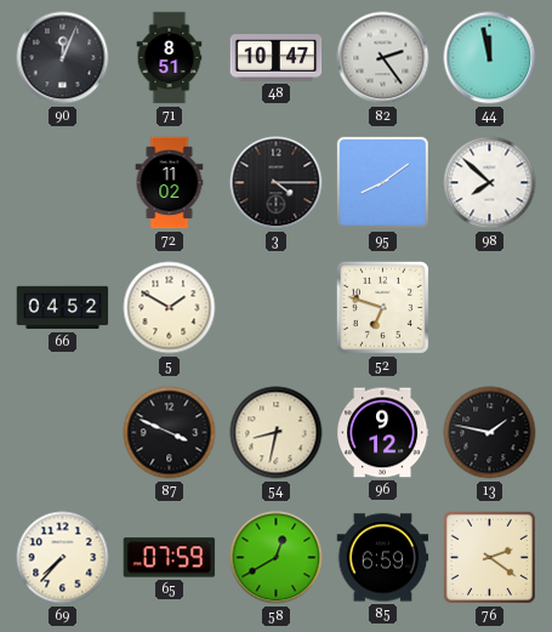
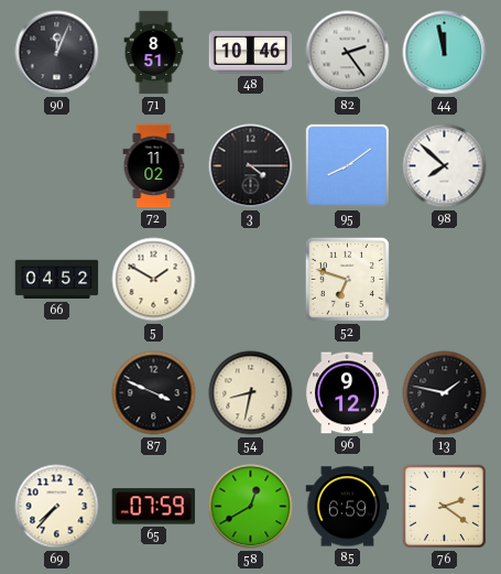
48: 10:47 -> 10:46 (251, 53)
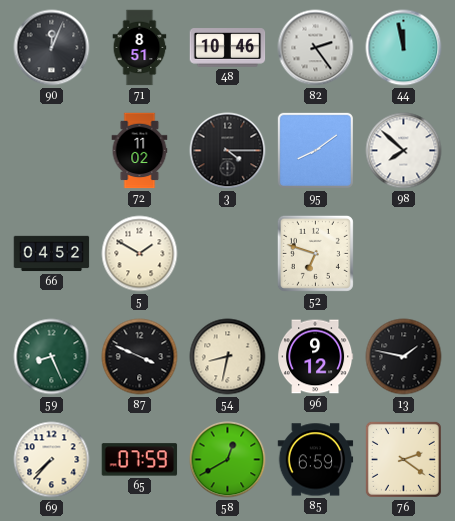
59: none -> 8:26 (52, 357)
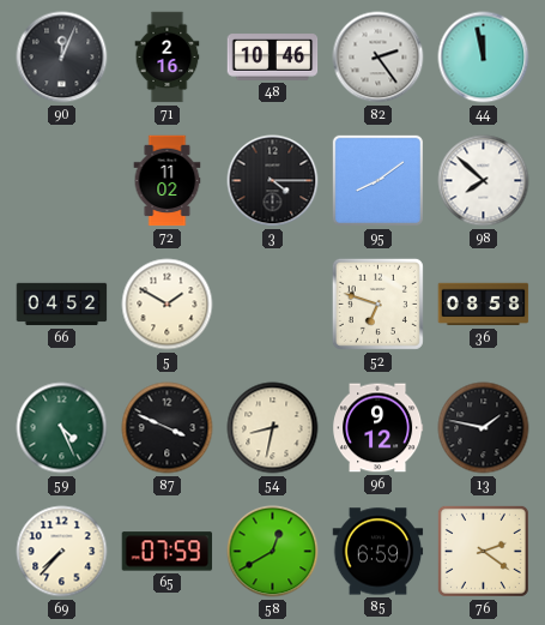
71: 8:51 -> 2:16 (168, 58)
36: none -> 08:58 (484, 305)
59: 8:26 -> 4:26 (62, 428)
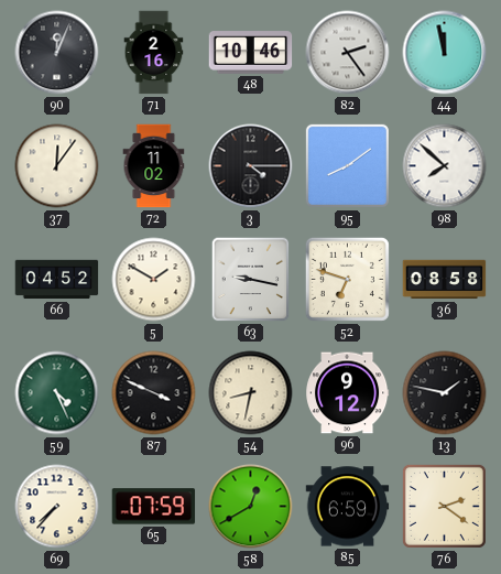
37: none -> 12:06 (57, 166)
63: none -> 9:17 (251, 280)
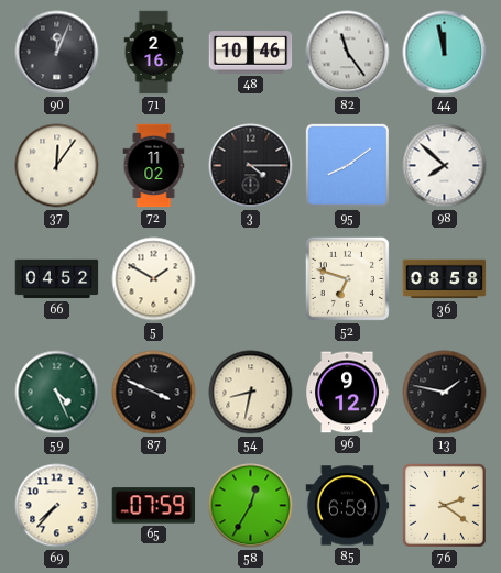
82: 2:24 -> 11:24 (348, 53)
63: 9:17 -> none (251, 280)
58: 12:40 -> 12:35 (251, 506)
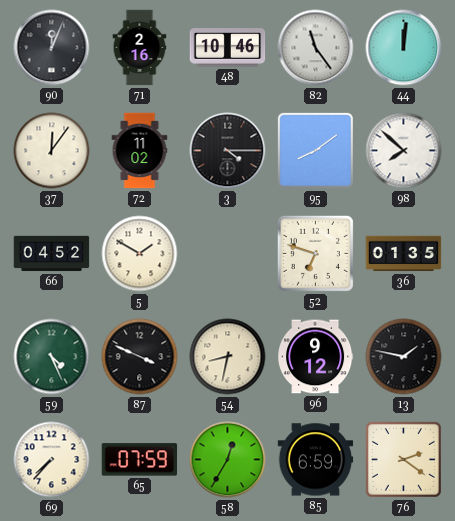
44: 11:58 -> 12:01 (404, 48)
36: 08:58 -> 01:35 (404, 254)
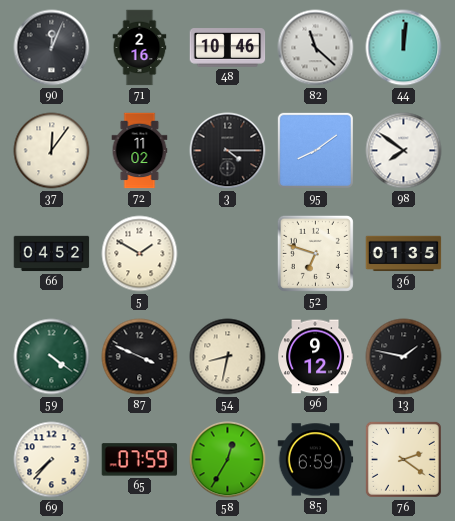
82: 11:24 -> 11:22 (316, 48)
98: 7:52 -> 7:51 (404, 151)
59: 4:26 -> 4:21 (52, 357)
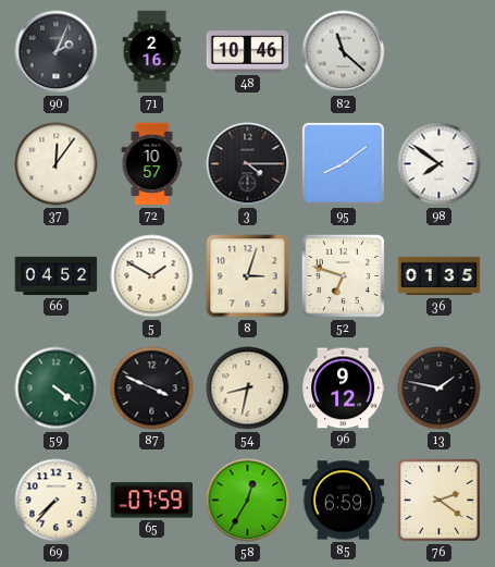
90: 12:04 -> 2:04 (57, 52)
44: 12:01 -> none (404, 48)
72: 11:02 -> 10:57 (152, 164)
8: none -> 3:03 (248, 276)
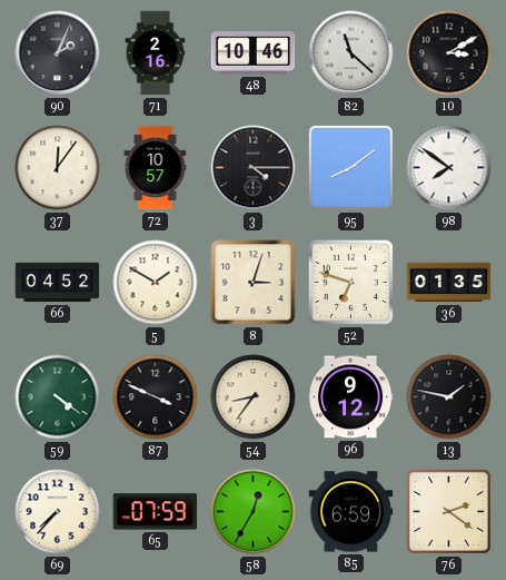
10: none -> 3:10 (449, 53)
54: 8:32 -> 8:36 (254, 397)
